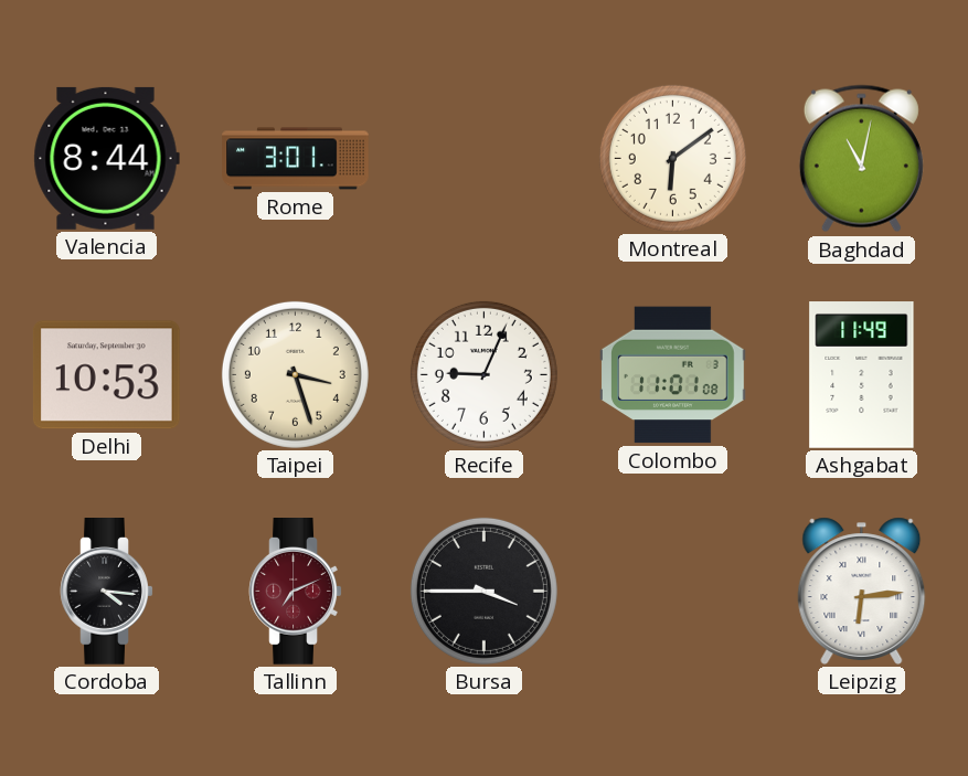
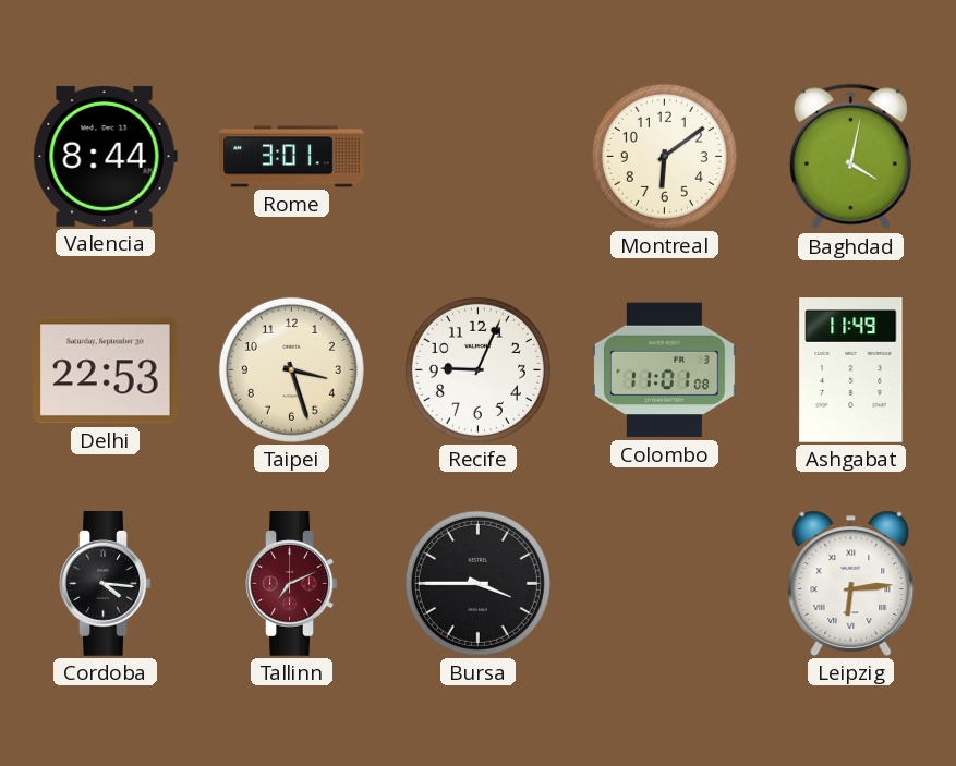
Baghdad: 11:02 -> 4:02 (850, 157)
Delhi: 10:53 -> 22:53 (105, 370)
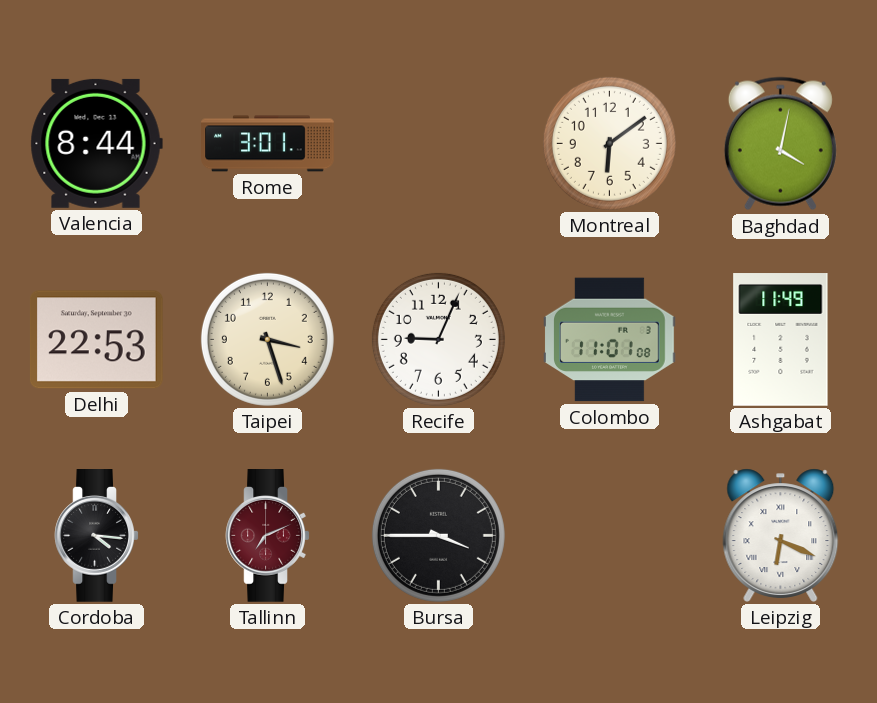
Leipzig: 6:14 -> 6:19 (781, 535)
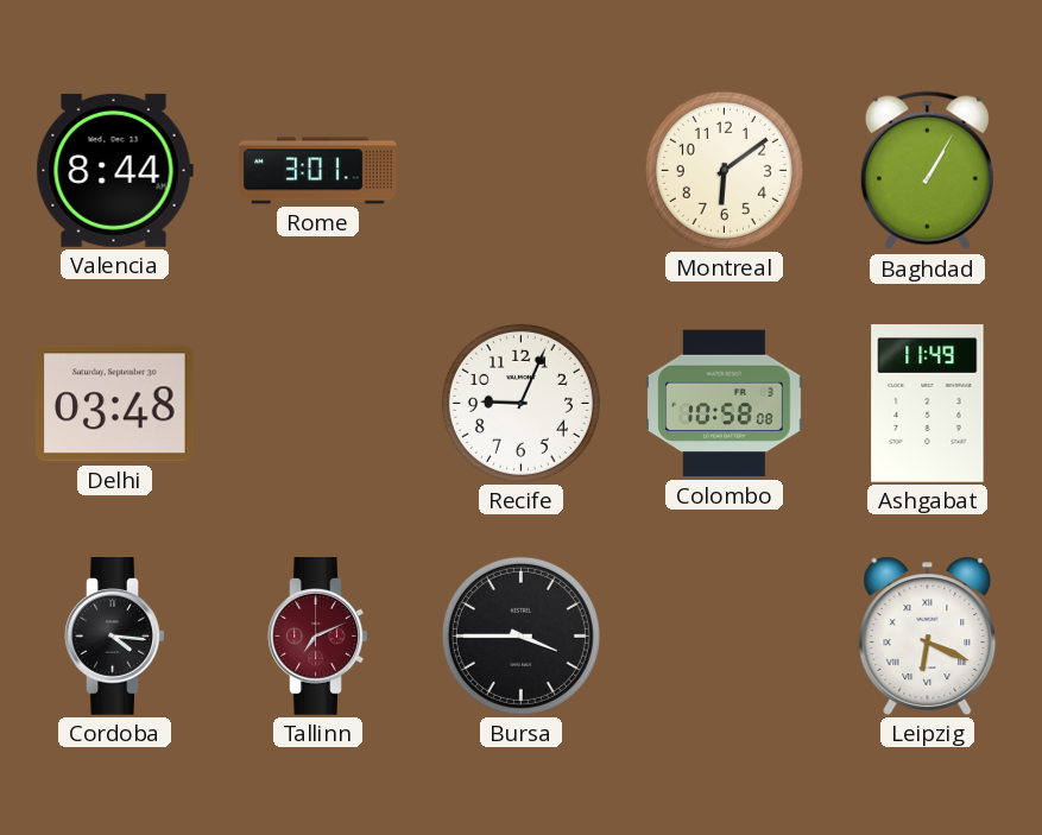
Baghdad: 4:02 -> 1:05 (927, 171)
Delhi: 22:53 -> 03:48 (114, 404)
Taipei: 3:27 -> none (267, 339)
Colombo: 11:01 -> 10:58 (725, 404)
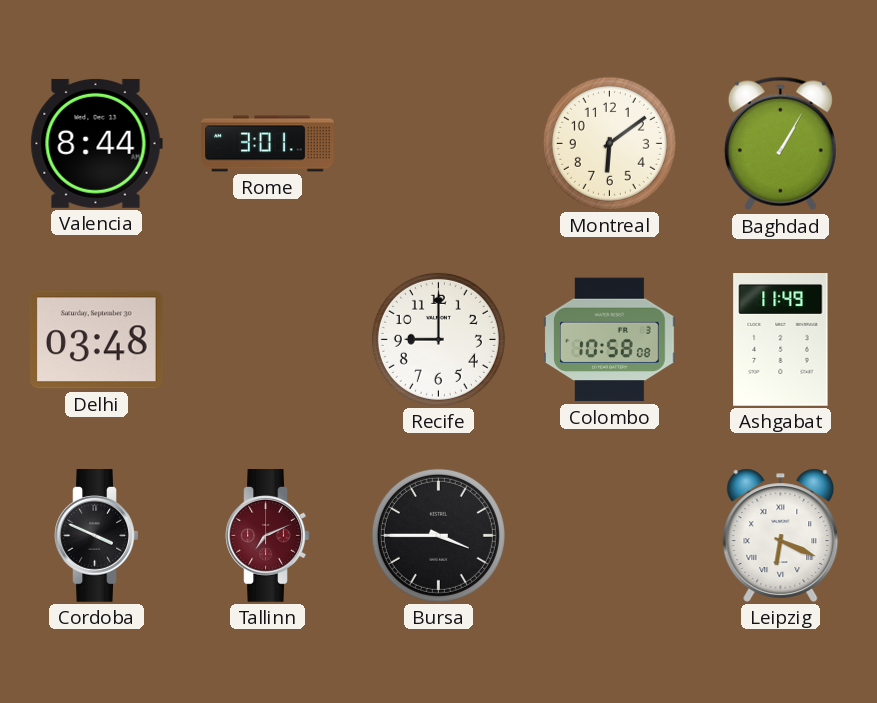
Recife: 9:04 -> 9:00 (438, 339)
Cordoba: 4:16 -> 3:49 (97, 536)
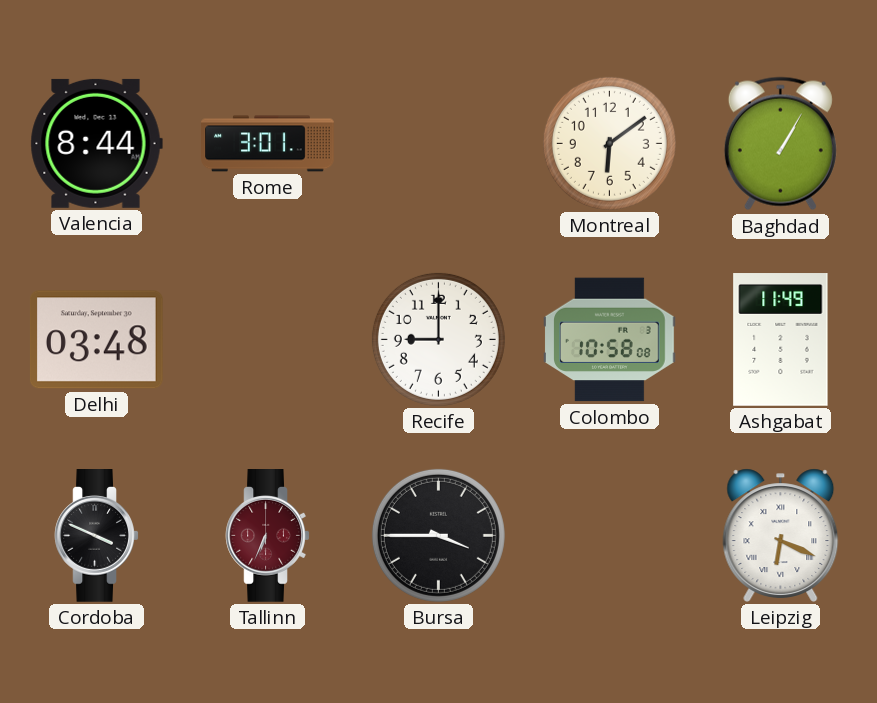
Tallinn: 7:11 -> 6:34 (268, 536)
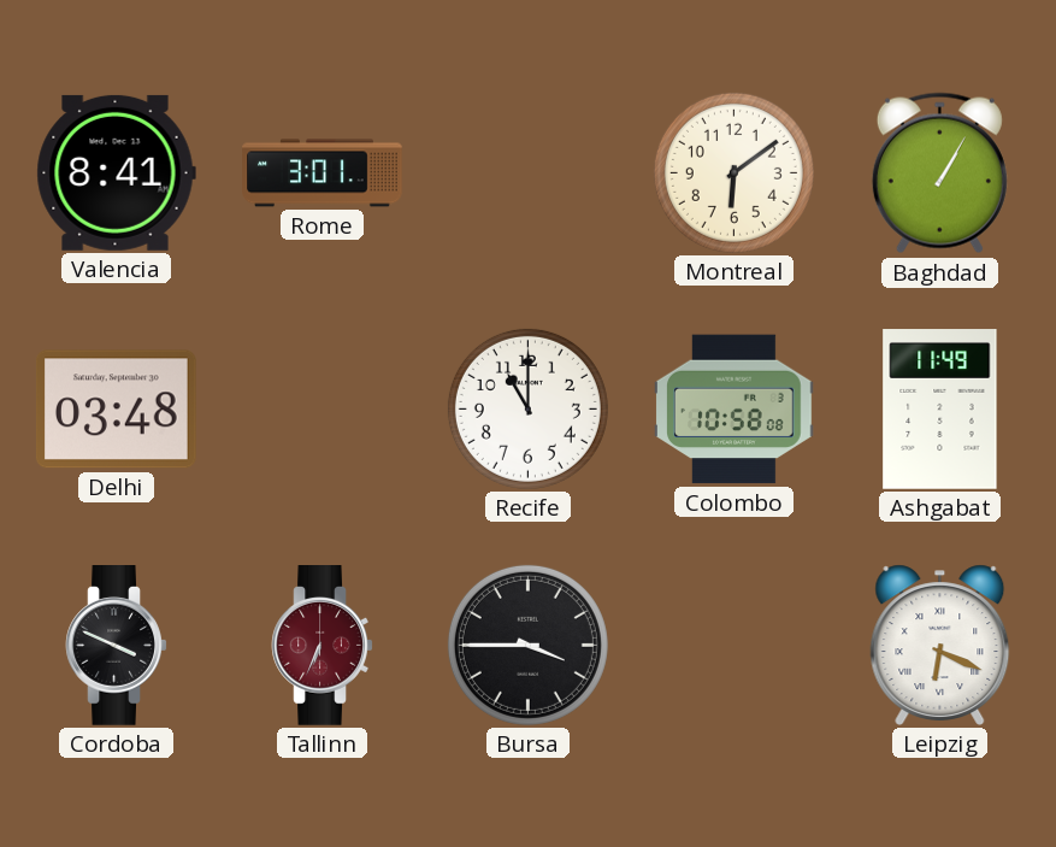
Valencia: 8:44 -> 8:41 (116, 172)
Recife: 9:00 -> 11:00 (527, 408)
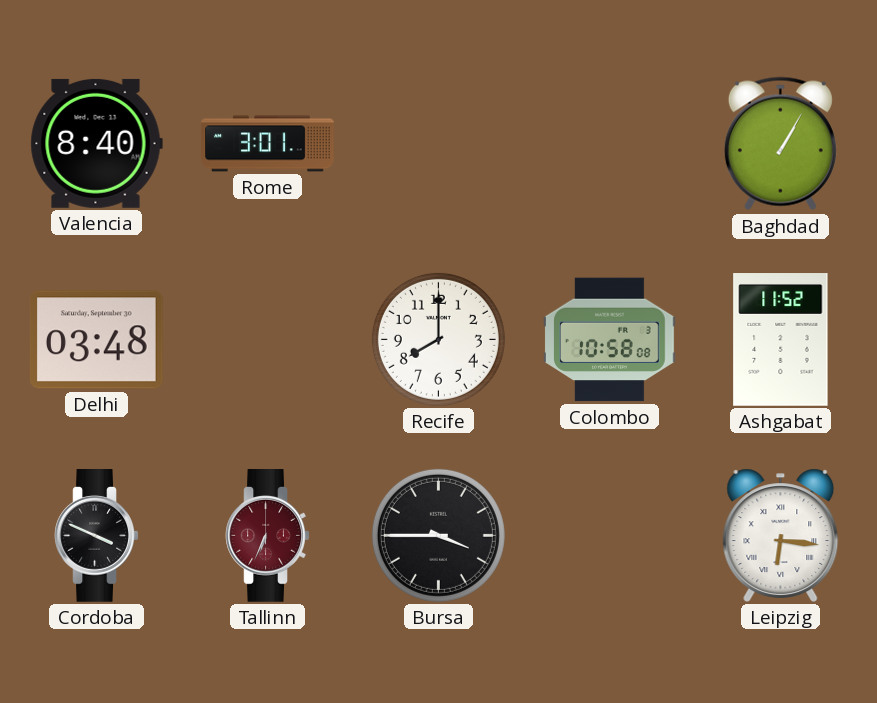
Valencia: 8:41 -> 8:40 (96, 143)
Montreal: 6:09 -> none (733, 172)
Recife: 11:00 -> 8:00 (438, 339)
Ashgabat: 11:49 -> 11:52 (781, 340)
Leipzig: 6:19 -> 6:16 (781, 535)
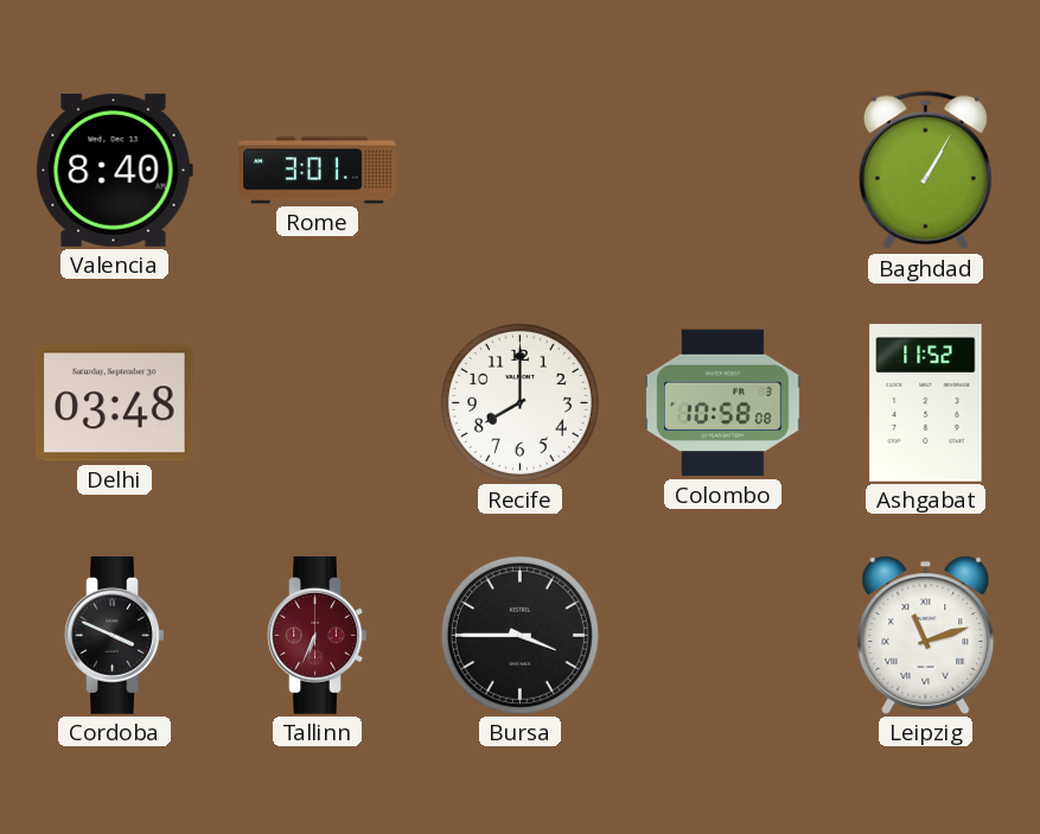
Leipzig: 6:16 -> 11:12 (926, 635)
